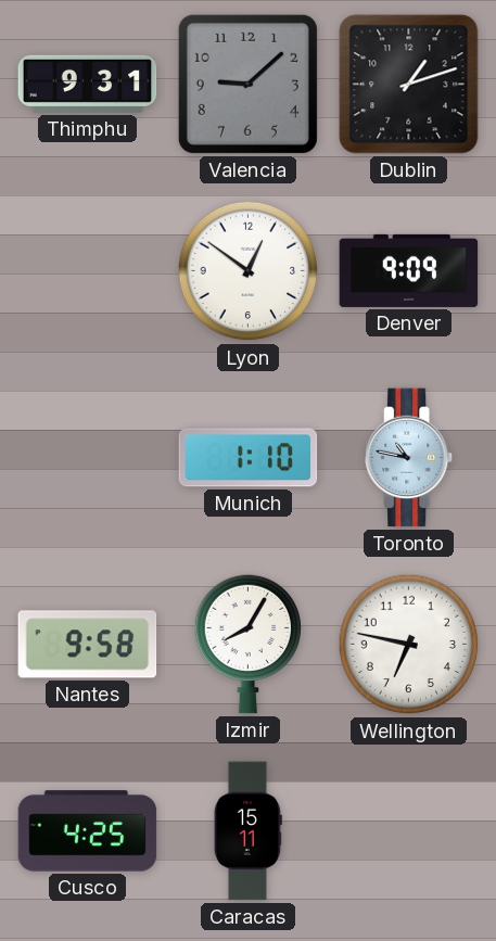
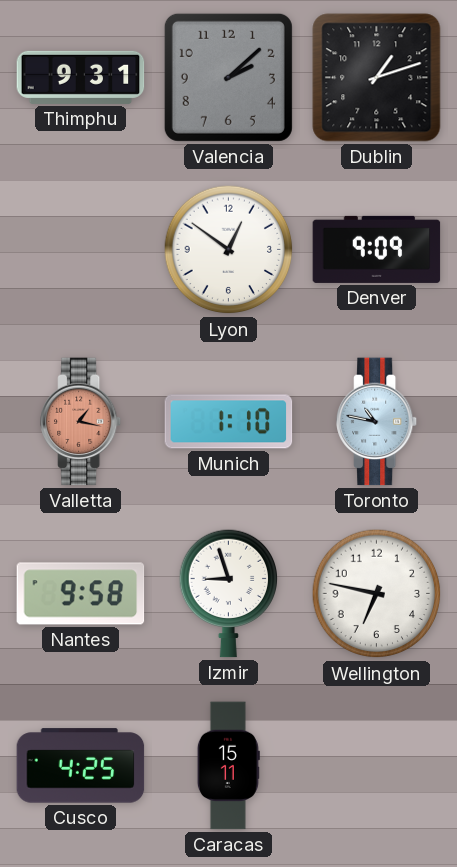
Valencia: 9:08 -> 2:08 (228, 77)
Valletta: none -> 1:17 (82, 422)
Izmir: 8:05 -> 8:57 (228, 593)
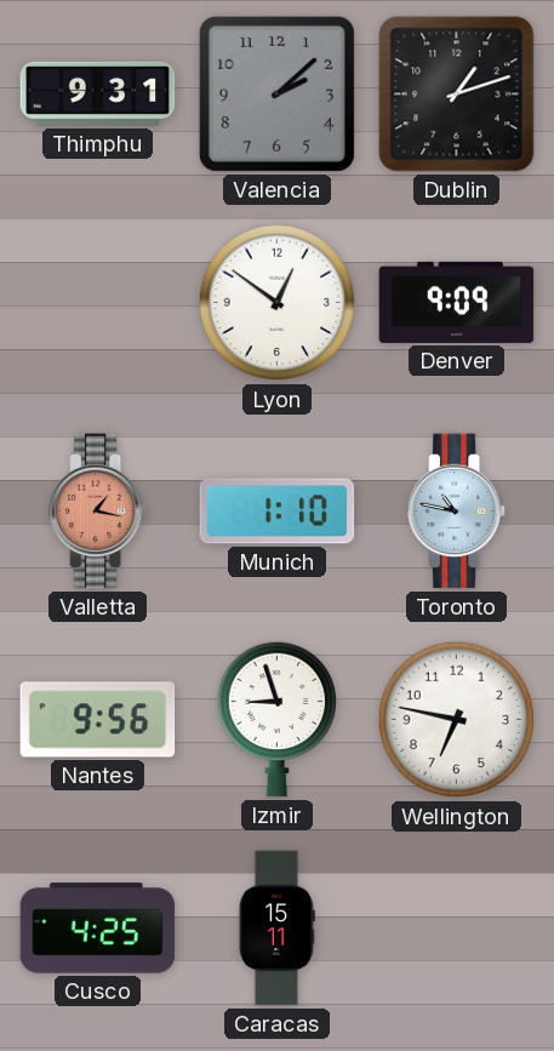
Nantes: 9:58 -> 9:56 (98, 720)
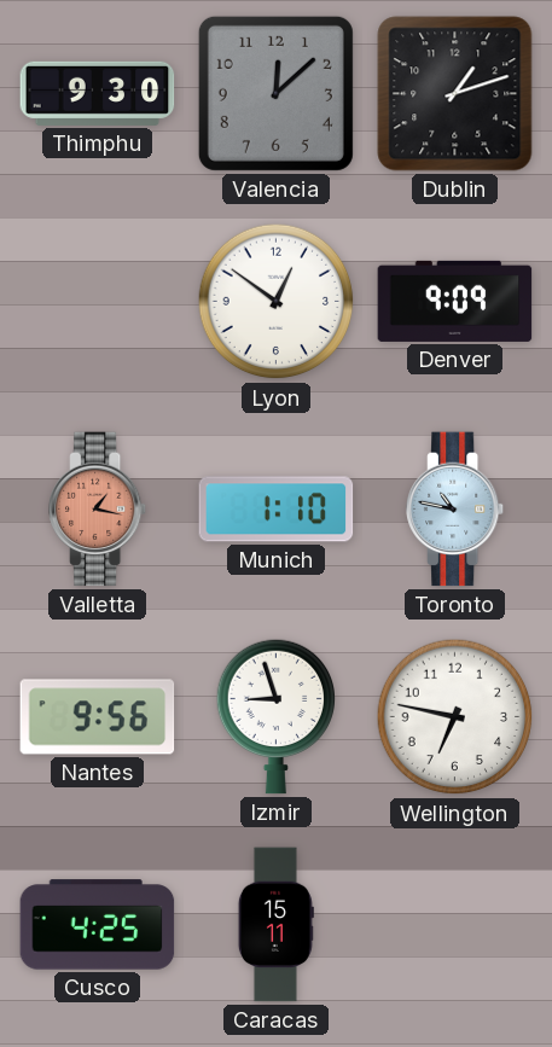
Thimphu: 9:31 -> 9:30 (98, 93)
Valencia: 2:08 -> 12:08 (275, 93)
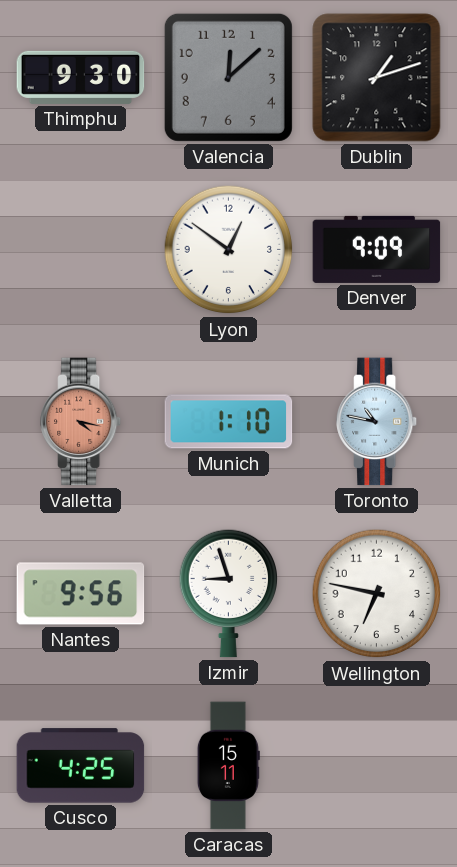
Valletta: 1:17 -> 4:17 (82, 422)
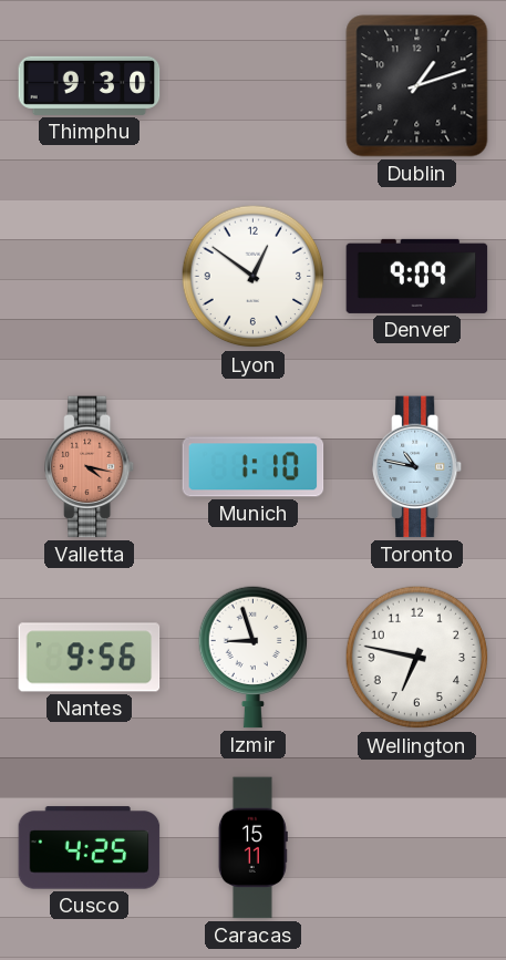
Valencia: 12:08 -> none (228, 77)
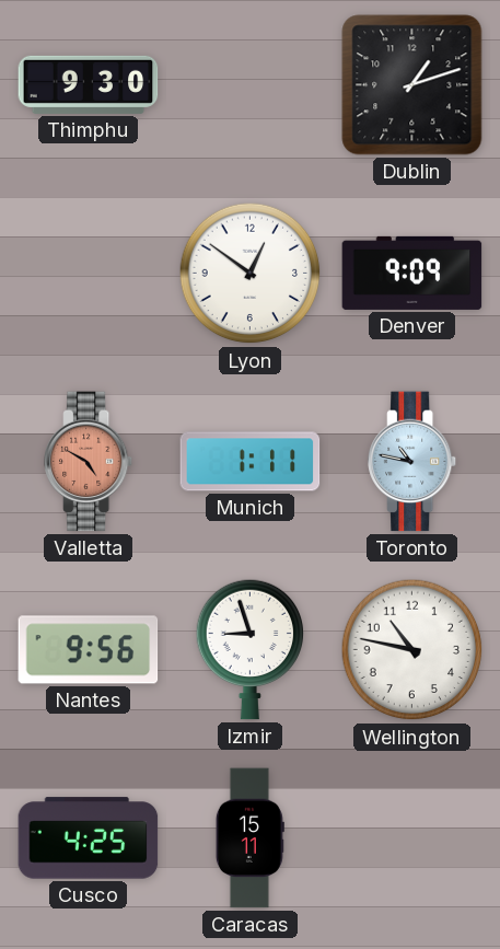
Valletta: 4:17 -> 4:50 (90, 462)
Munich: 1:10 -> 1:11 (251, 462)
Wellington: 6:47 -> 10:47 (412, 650)
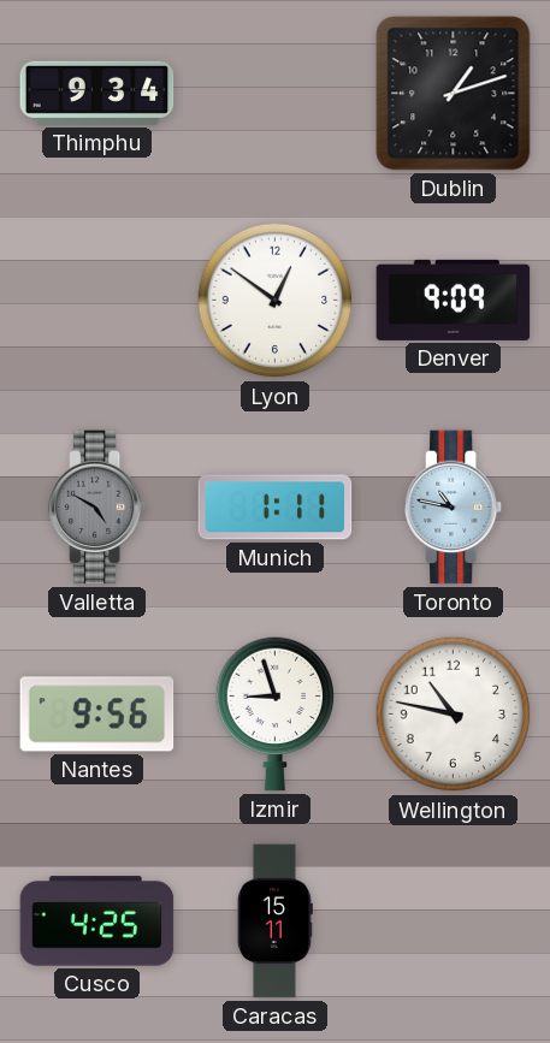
Thimphu: 9:30 -> 9:34 (97, 93)
Valletta dial: salmon -> grey (99, 508)
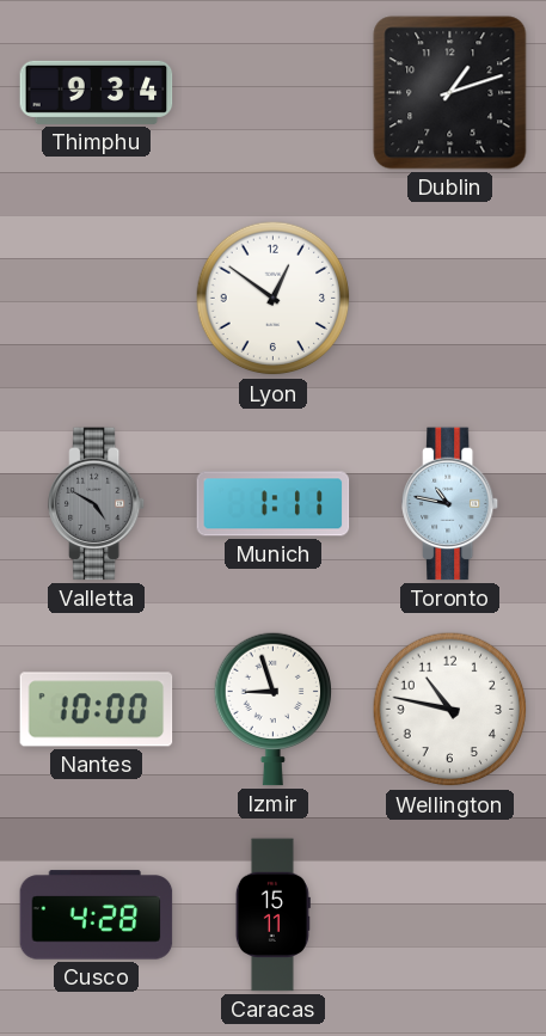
Denver: 9:09 -> none (454, 300)
Nantes: 9:56 -> 10:00 (97, 710)
Cusco: 4:25 -> 4:28 (97, 915)
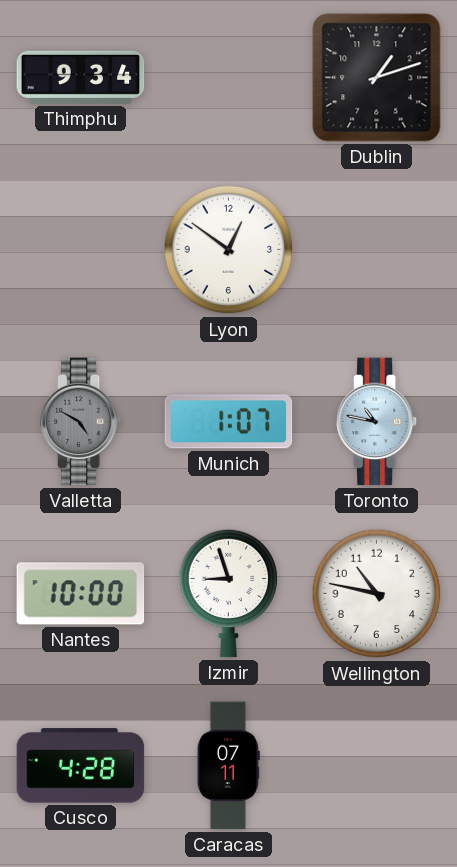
Munich: 1:11 -> 1:07 (229, 422)
Caracas: 15:11 -> 07:11 (228, 766)
